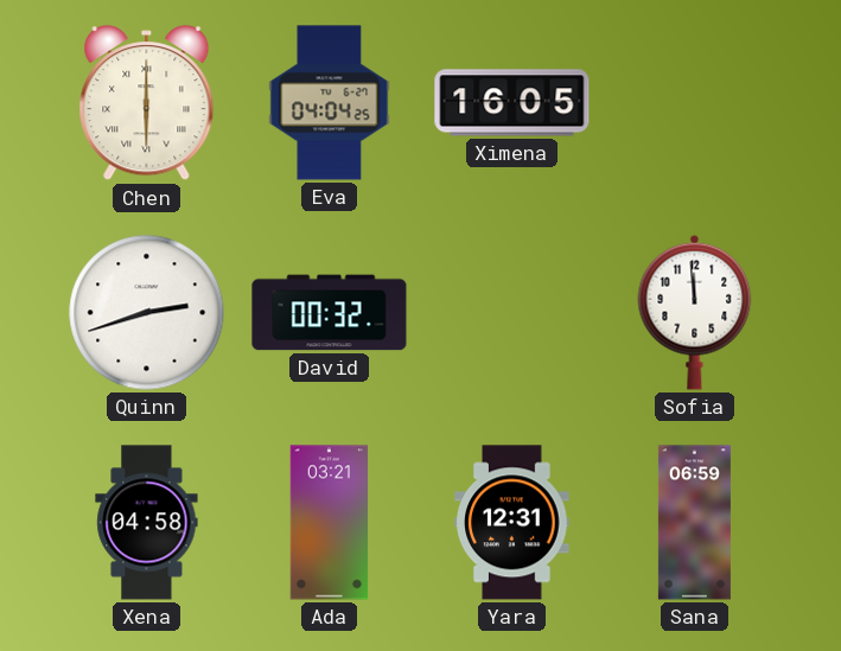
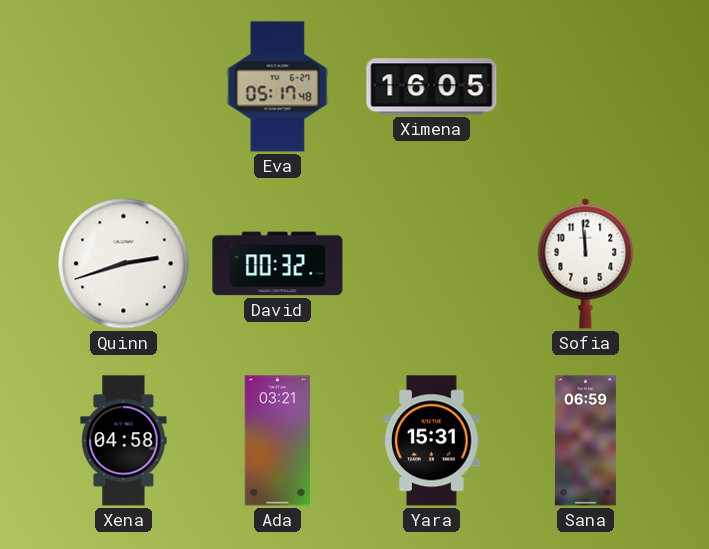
Chen: 6:00 -> none (147, 103)
Eva: 04:04 -> 05:17 (278, 87)
Yara: 12:31 -> 15:31 (432, 441)
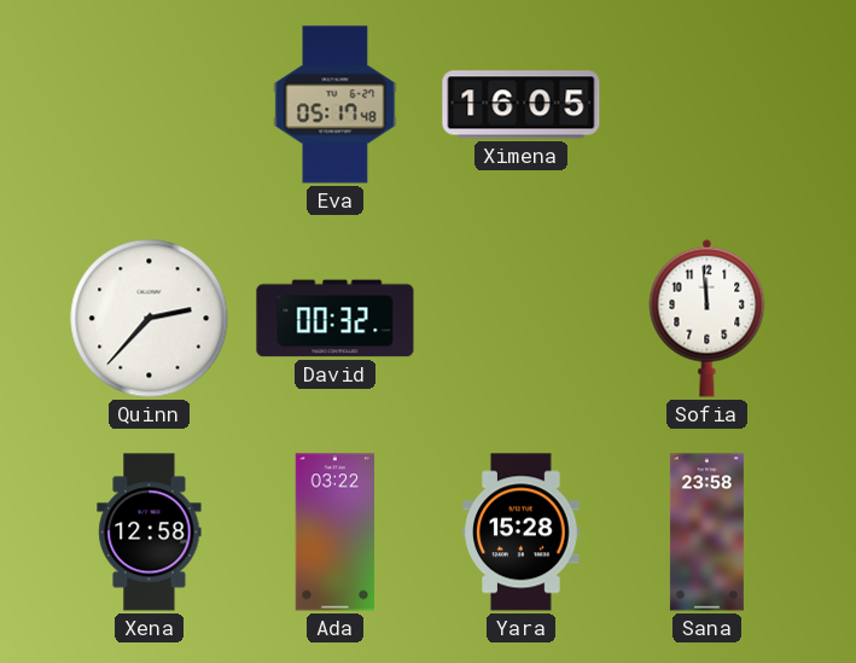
Quinn: 2:42 -> 2:37 (150, 319)
Xena: 04:58 -> 12:58 (150, 533)
Ada: 03:21 -> 03:22 (336, 533)
Yara: 15:31 -> 15:28 (522, 533)
Sana: 06:59 -> 23:58 (706, 533)
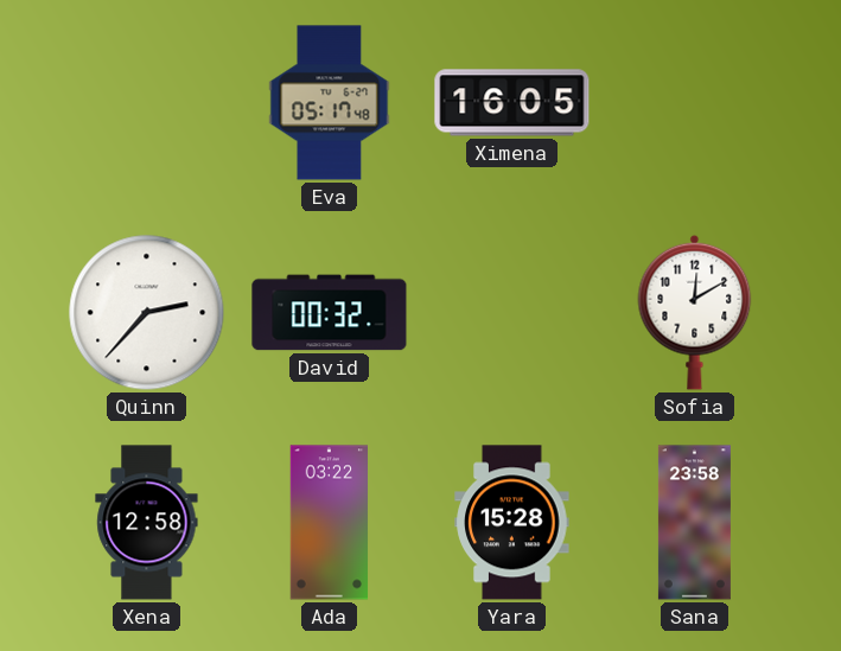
Sofia: 11:59 -> 12:10 (695, 312)
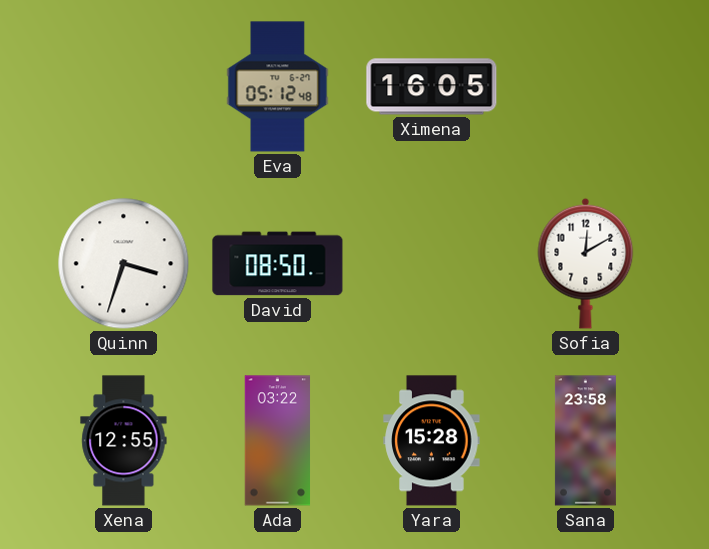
Eva: 05:17 -> 05:12 (278, 87)
Quinn: 2:37 -> 3:33 (124, 264)
David: 00:32 -> 08:50 (278, 264)
Xena: 12:58 -> 12:55 (124, 441)
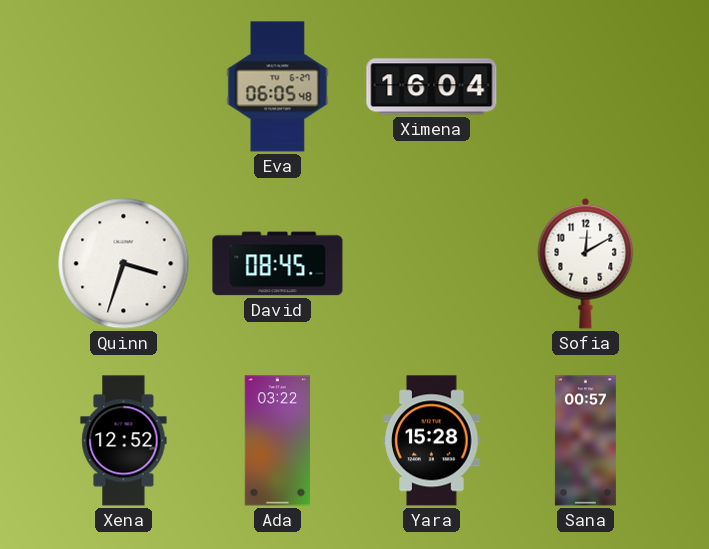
Eva: 05:12 -> 06:05 (278, 87)
Ximena: 16:05 -> 16:04 (432, 87)
David: 08:50 -> 08:45 (278, 264)
Xena: 12:55 -> 12:52 (124, 441)
Sana: 23:58 -> 00:57 (585, 441)
